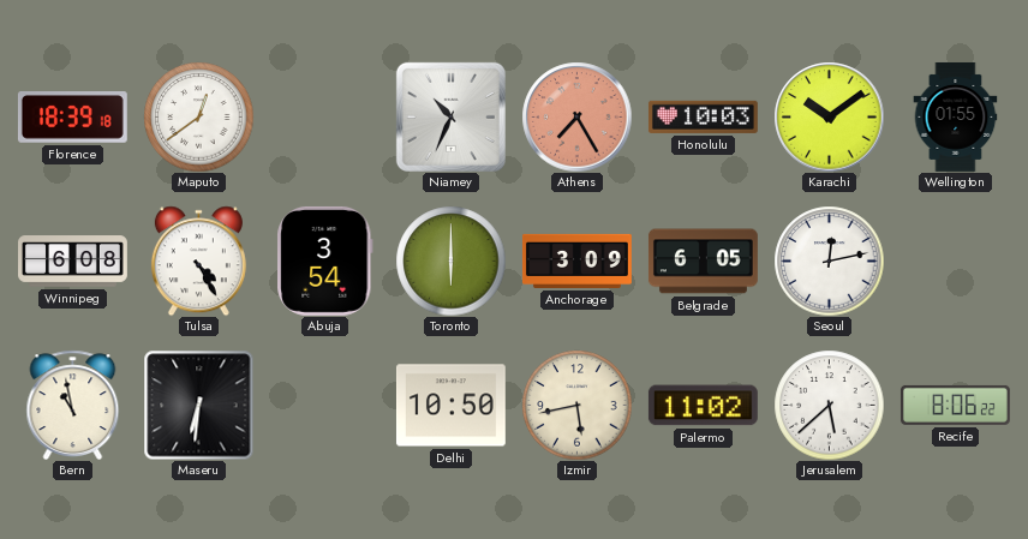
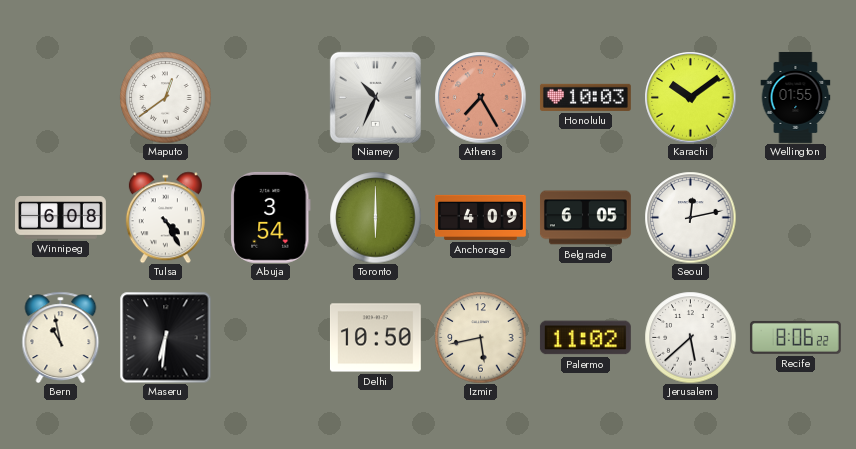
Florence: 18:39 -> none (72, 118)
Anchorage: 3:09 -> 4:09 (480, 217)
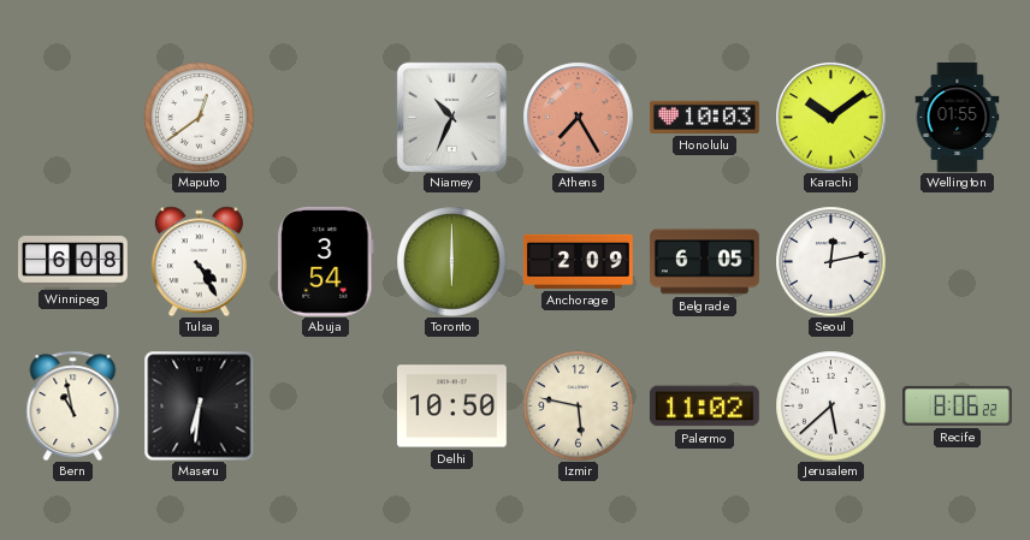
Anchorage: 4:09 -> 2:09 (578, 261)
Izmir: 5:43 -> 5:47 (578, 405)
